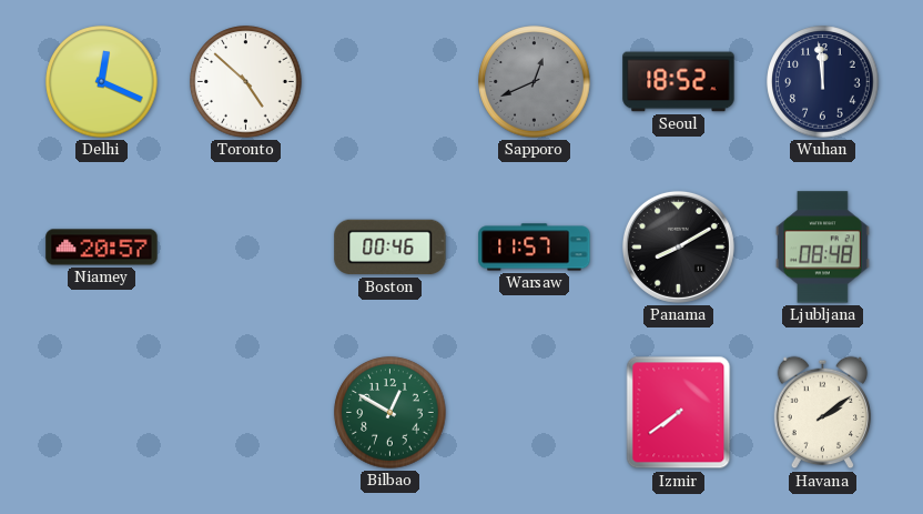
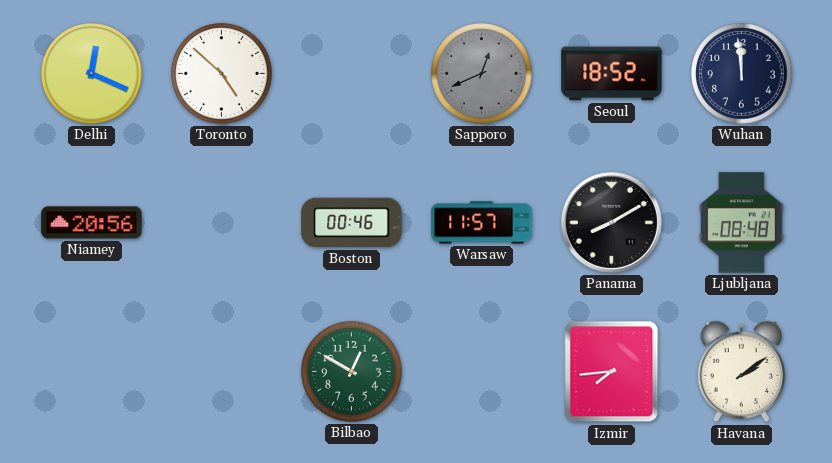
Niamey: 20:57 -> 20:56 (92, 223)
Izmir: 7:39 -> 7:44 (612, 372)
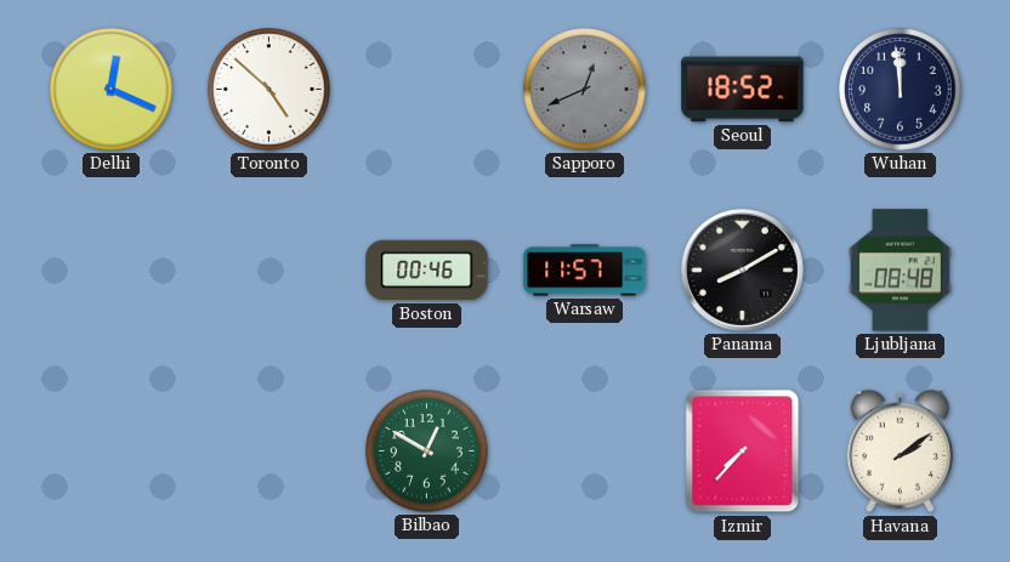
Niamey: 20:56 -> none (92, 223)
Izmir: 7:44 -> 7:37 (743, 452)
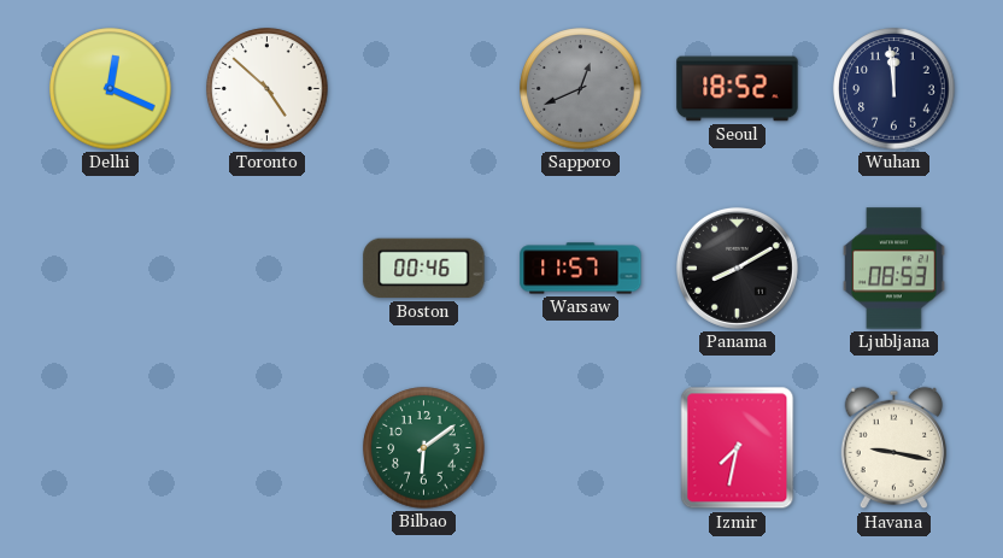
Ljubljana: 08:48 -> 08:53 (895, 269)
Bilbao: 12:50 -> 6:09 (424, 448)
Izmir: 7:37 -> 7:32 (738, 448)
Havana: 2:09 -> 9:17 (895, 448)
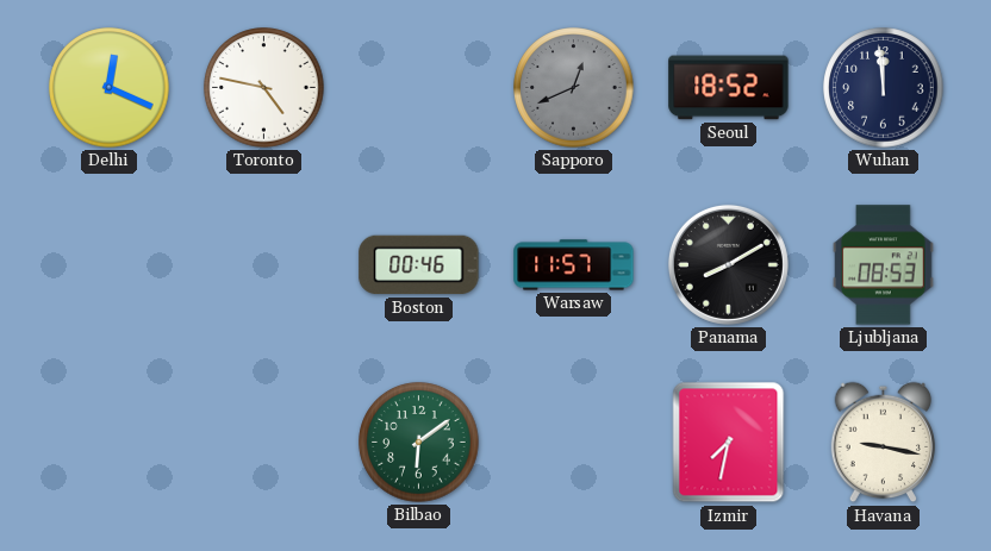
Toronto: 4:52 -> 4:47 (264, 88)
